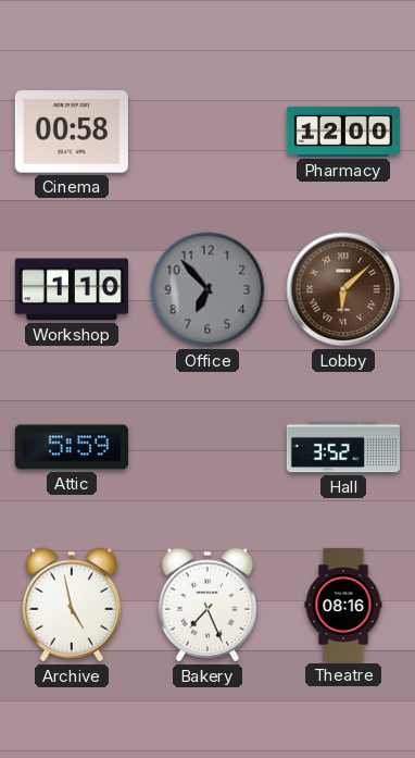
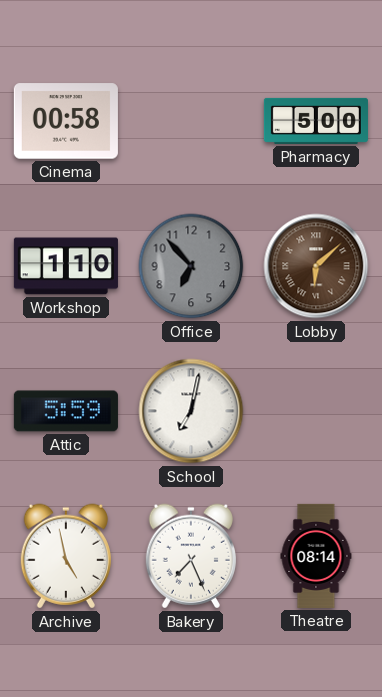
Pharmacy: 12:00 -> 5:00 (316, 121)
School: none -> 7:02 (191, 411)
Hall: 3:52 -> none (343, 447)
Theatre: 08:16 -> 08:14 (316, 556)
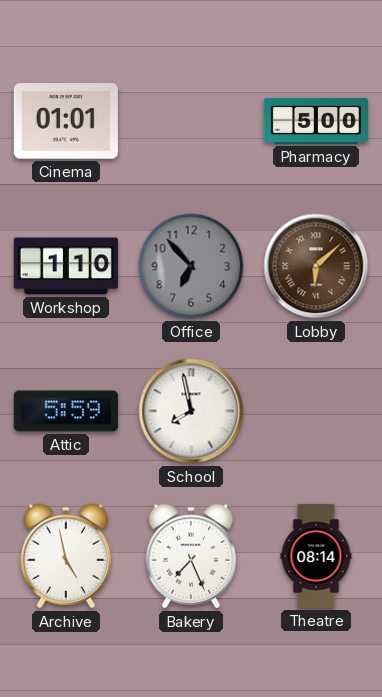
Cinema: 00:58 -> 01:01 (66, 121)
School: 7:02 -> 7:58 (191, 411)
